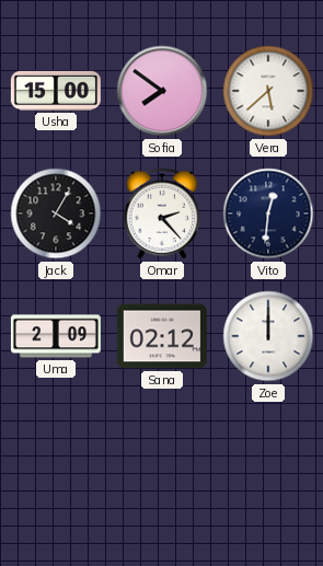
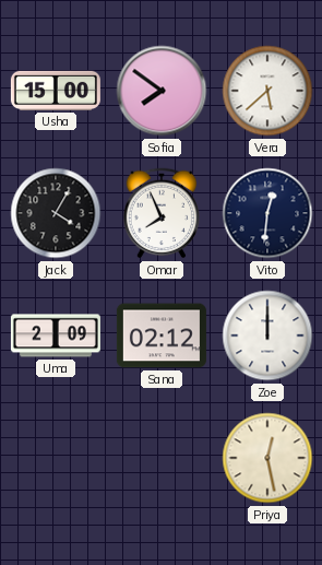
Omar: 2:23 -> 7:56 (162, 213)
Priya: none -> 12:28 (267, 458)
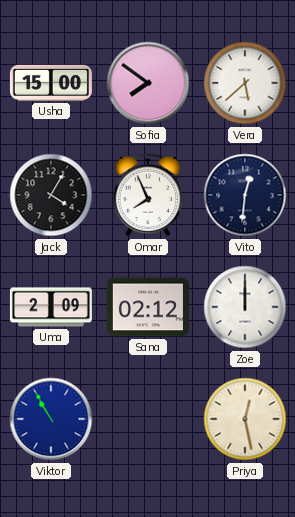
Viktor: none -> 10:55 (51, 419)
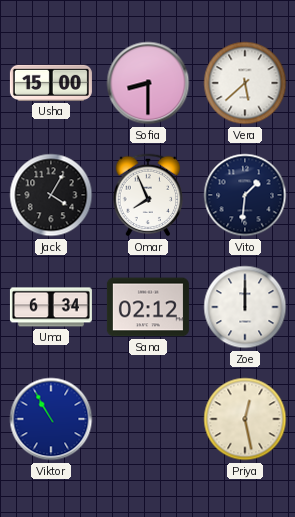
Sofia: 7:51 -> 8:30 (148, 83)
Vito: 12:31 -> 1:31 (245, 195)
Uma: 2:09 -> 6:34 (51, 307)
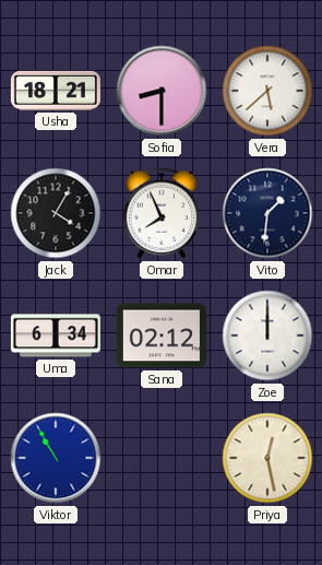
Usha: 15:00 -> 18:21 (56, 91)
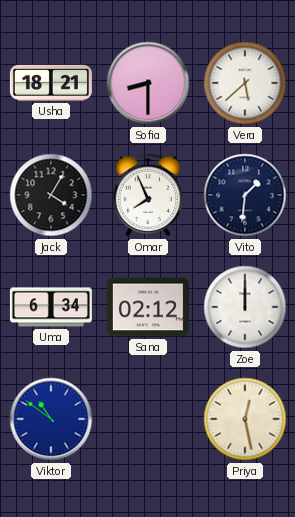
Viktor: 10:55 -> 10:51 (51, 419)
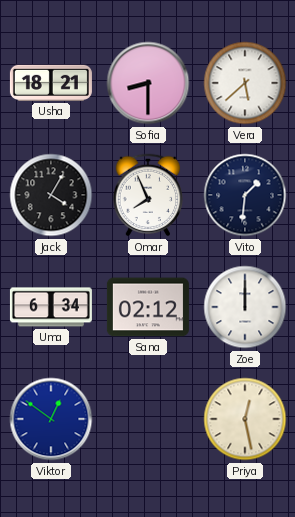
Viktor: 10:51 -> 12:51 (51, 419)
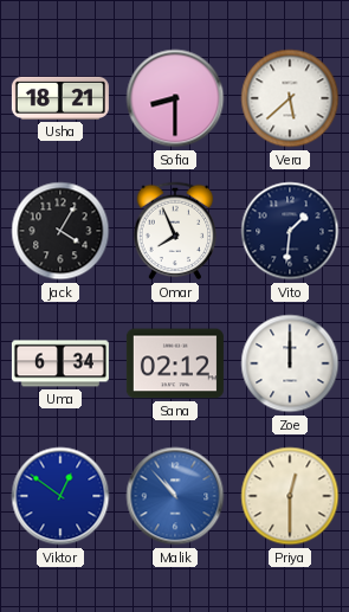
Malik: none -> 10:53 (175, 496)
Priya: 12:28 -> 12:30 (290, 496)
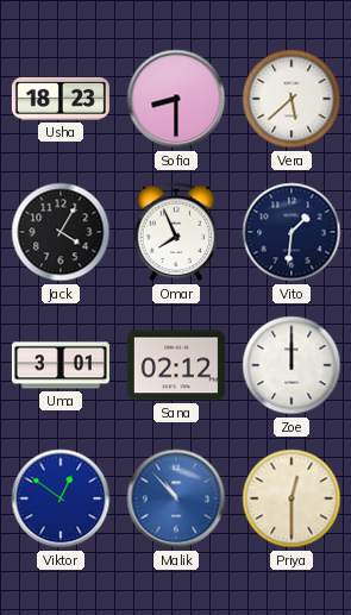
Usha: 18:21 -> 18:23 (61, 99)
Uma: 6:34 -> 3:01 (61, 365)
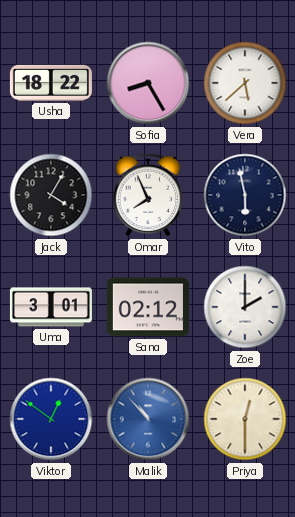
Usha: 18:23 -> 18:22 (51, 83)
Sofia: 8:30 -> 8:25 (148, 83)
Vito: 1:31 -> 5:58 (245, 195)
Zoe: 12:00 -> 2:00 (245, 307)
